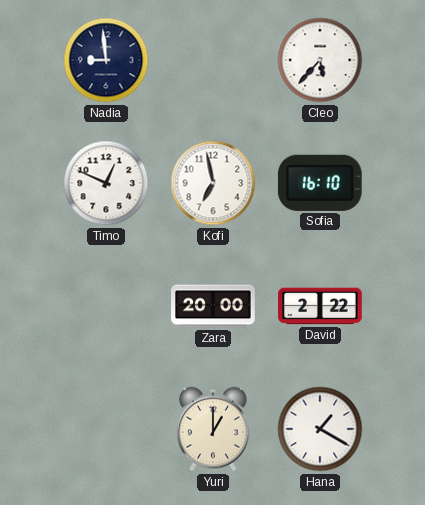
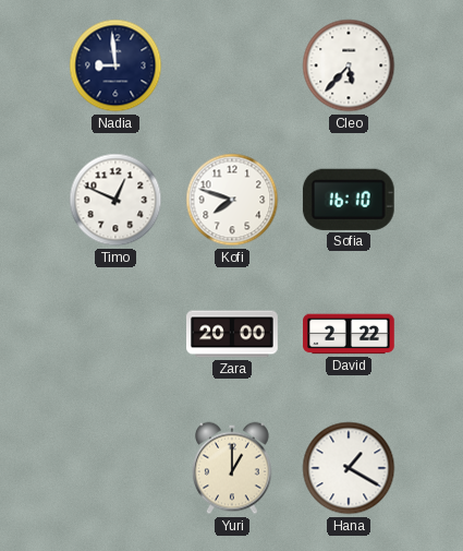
Kofi: 6:58 -> 7:48 (232, 200)
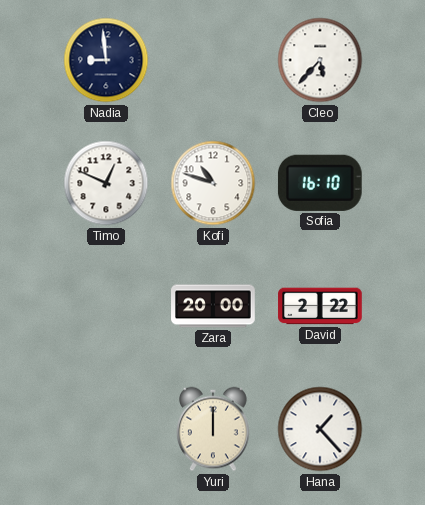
Kofi: 7:48 -> 10:48 (213, 183)
Yuri: 1:00 -> 12:00 (214, 429)
Hana: 1:20 -> 1:23 (320, 429)
